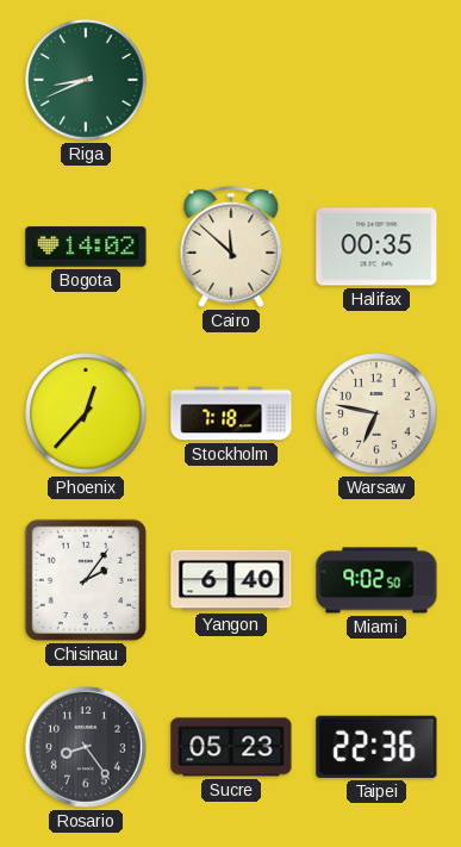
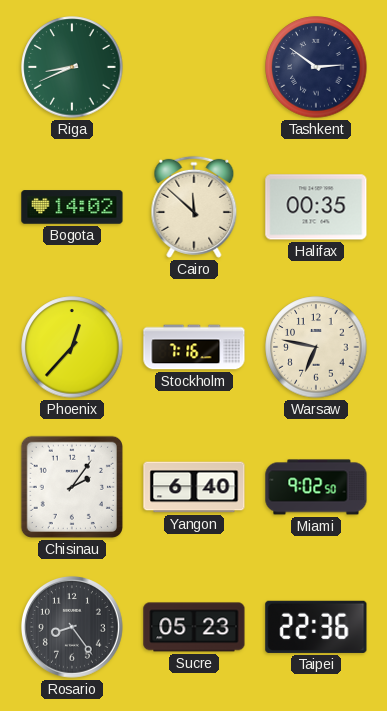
Tashkent: none -> 2:51 (316, 67)
Stockholm: 7:18 -> 7:16 (194, 347)
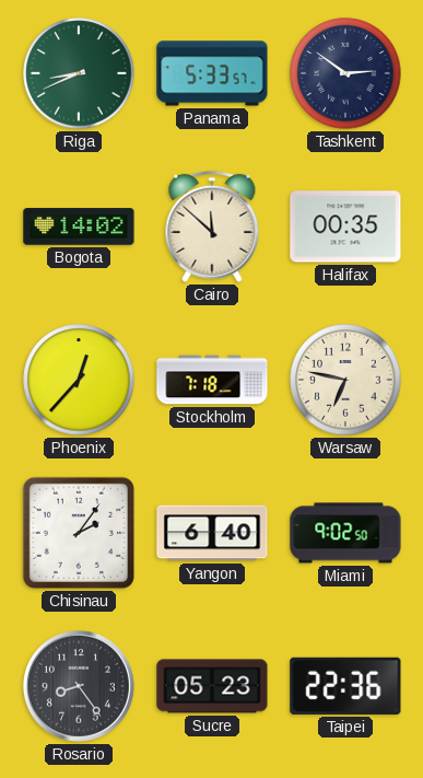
Panama: none -> 5:33 (212, 73)
Stockholm: 7:16 -> 7:18 (212, 380)
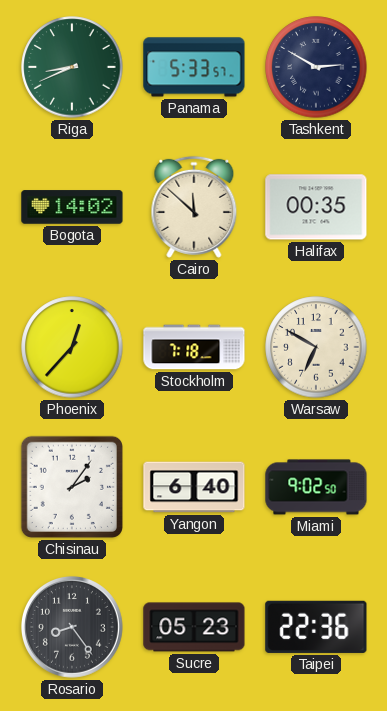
Tashkent: 2:51 -> 2:50 (316, 67)
Warsaw: 6:47 -> 6:50 (316, 347)
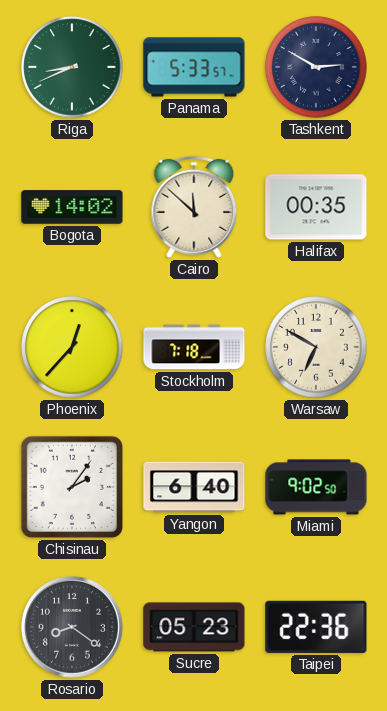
Rosario: 8:24 -> 8:21 (72, 627)
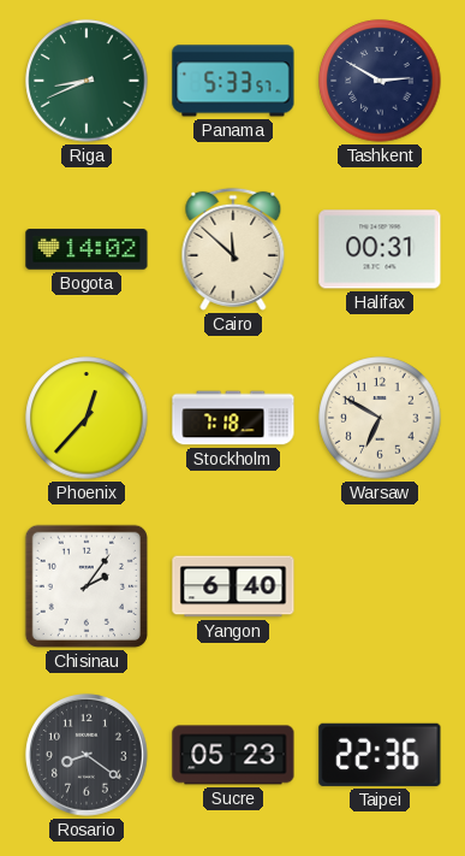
Halifax: 00:35 -> 00:31 (380, 249)
Miami: 9:02 -> none (316, 487)
